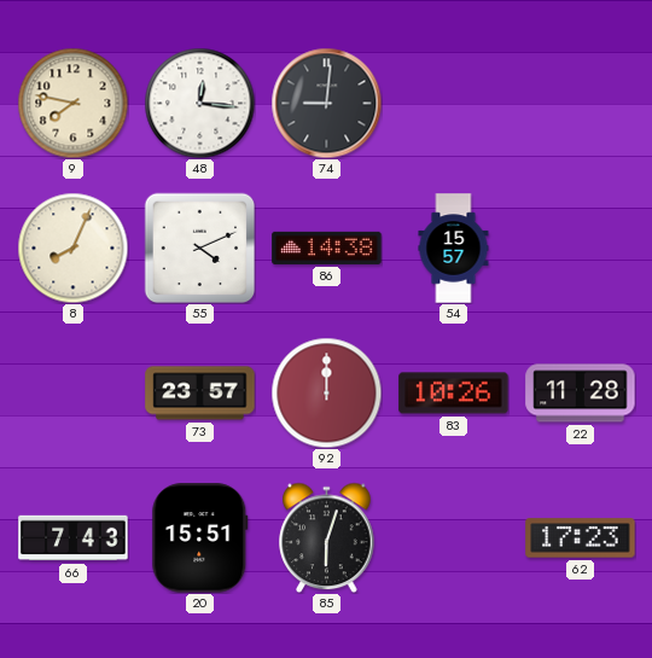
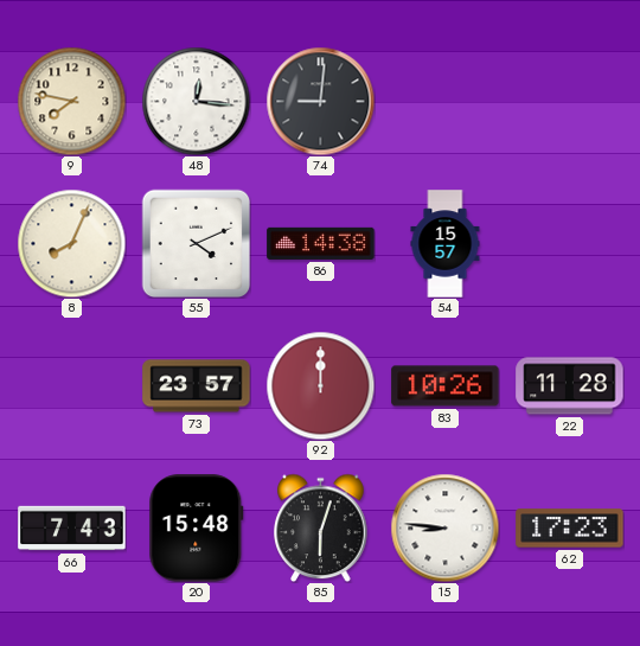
20: 15:51 -> 15:48 (197, 529)
15: none -> 8:46 (444, 527)
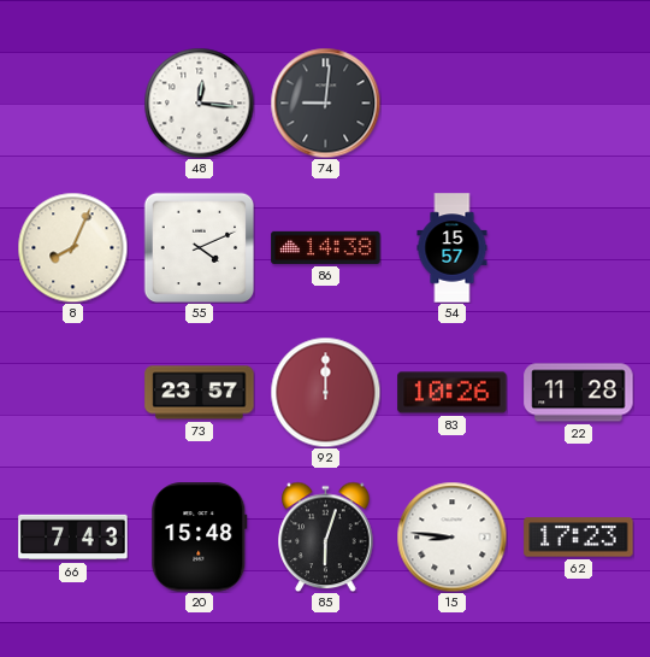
9: 7:47 -> none (71, 101)
